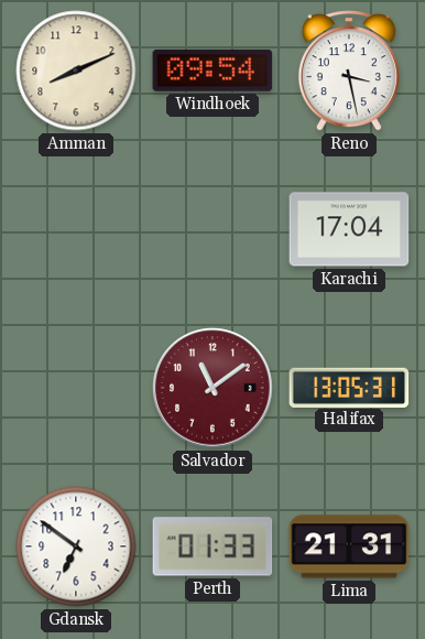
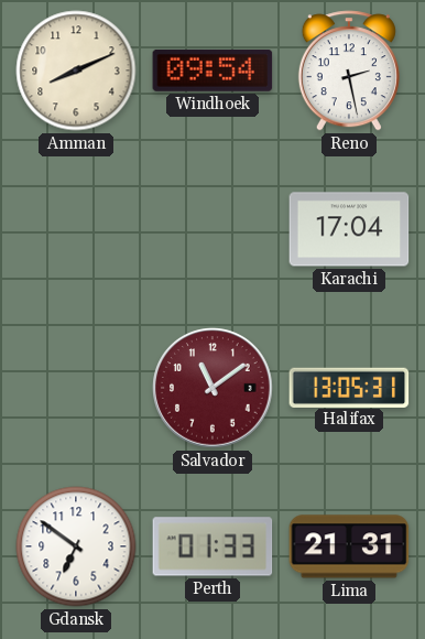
Reno: 3:28 -> 2:28 (349, 71)
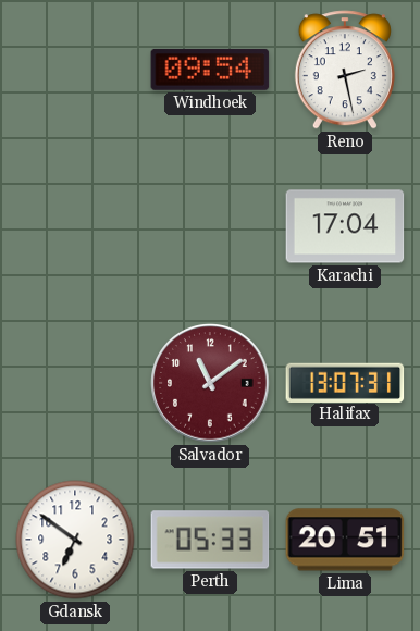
Amman: 8:11 -> none (76, 71)
Halifax: 13:05 -> 13:07 (345, 382)
Perth: 01:33 -> 05:33 (210, 540)
Lima: 21:31 -> 20:51 (345, 540)
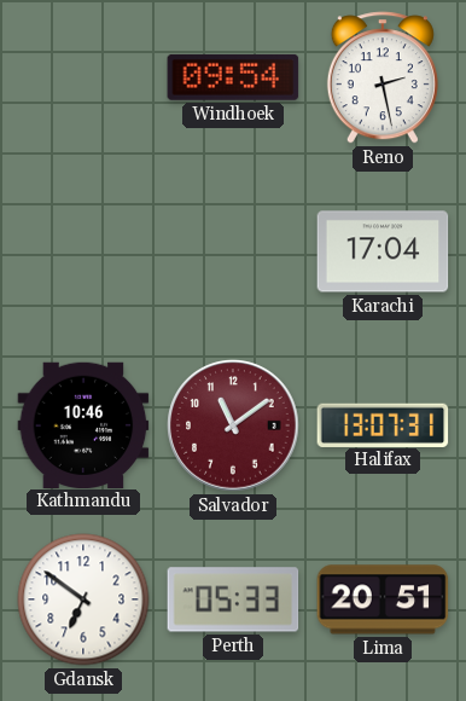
Kathmandu: none -> 10:46 (83, 424)
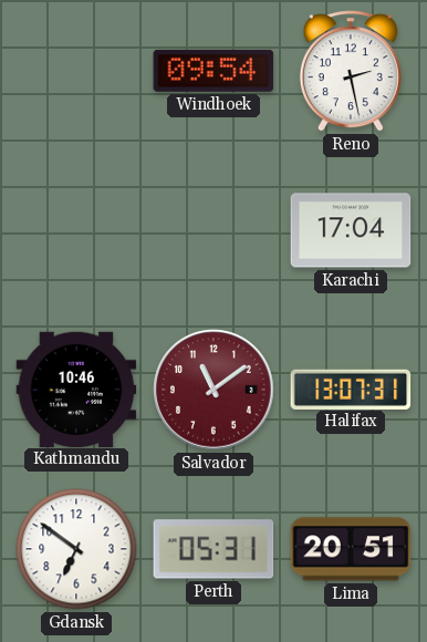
Perth: 05:33 -> 05:31 (213, 549)
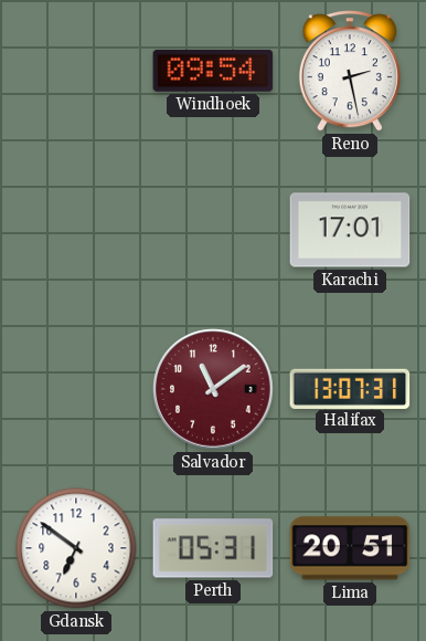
Karachi: 17:04 -> 17:01 (350, 230)
Kathmandu: 10:46 -> none (76, 389)
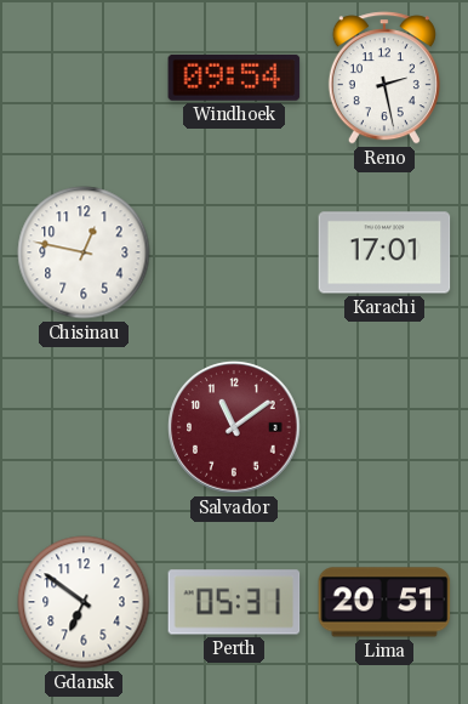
Chisinau: none -> 12:47 (84, 252)
Halifax: 13:07 -> none (350, 388)
